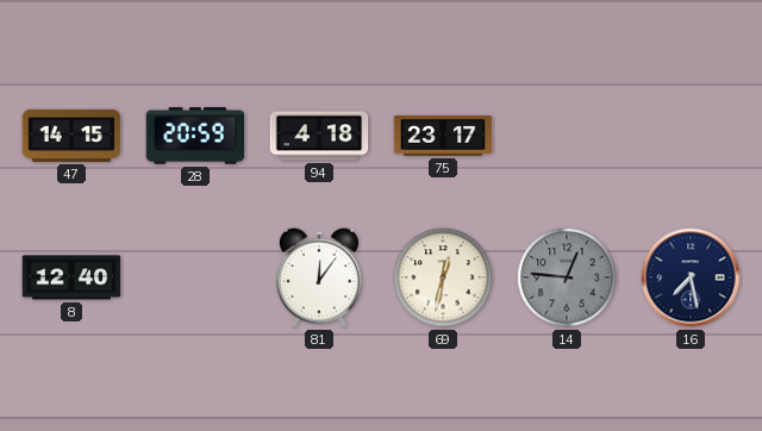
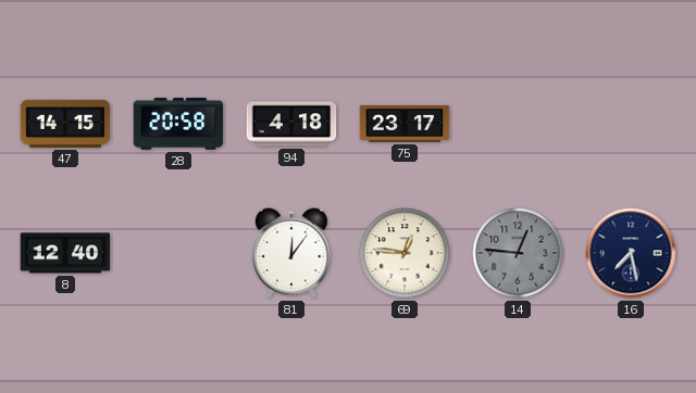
28: 20:59 -> 20:58 (178, 124)
69: 12:32 -> 12:46 (405, 253)
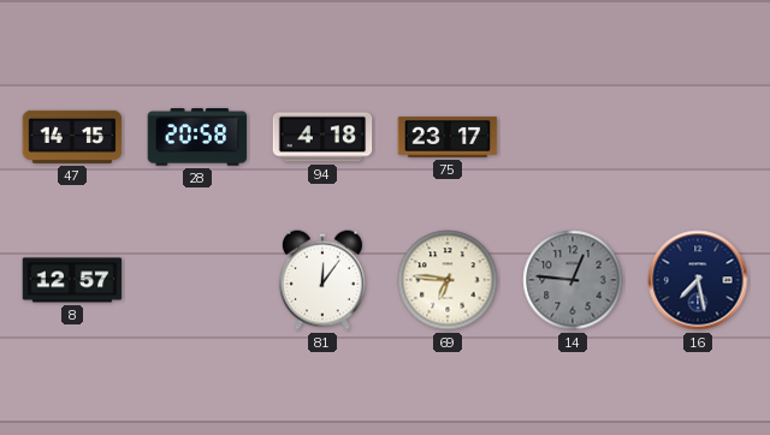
8: 12:40 -> 12:57 (72, 280)
69: 12:46 -> 6:46 (448, 280)
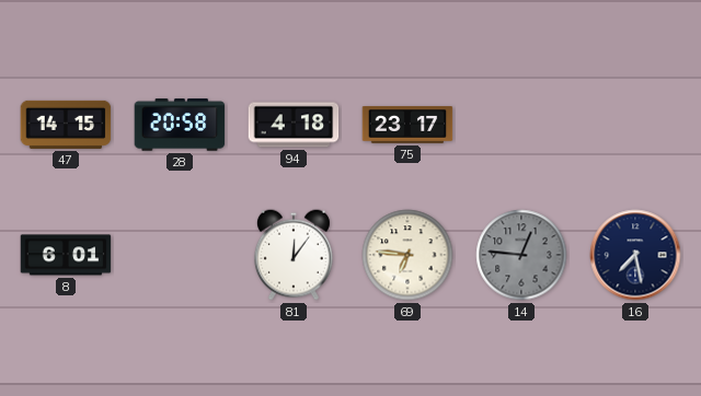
8: 12:57 -> 6:01 (66, 255)
